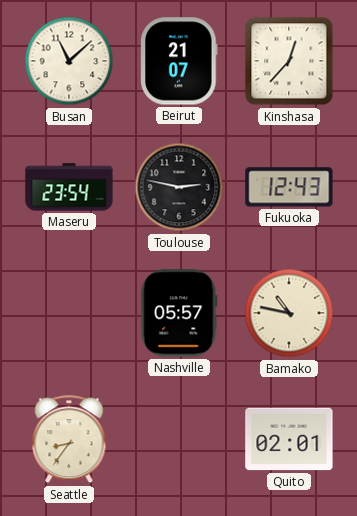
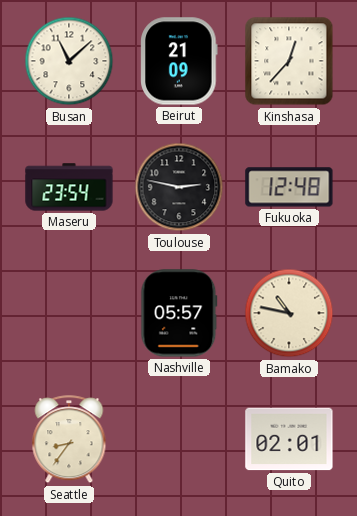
Beirut: 21:07 -> 21:09 (179, 61)
Fukuoka: 12:43 -> 12:48 (289, 187)
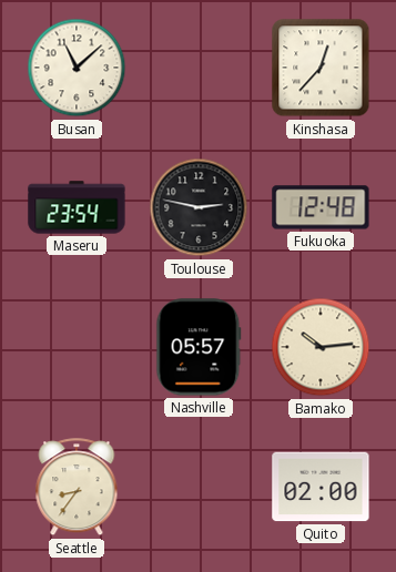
Beirut: 21:09 -> none (179, 61)
Bamako: 10:47 -> 10:14 (321, 347)
Quito: 02:01 -> 02:00 (321, 487)
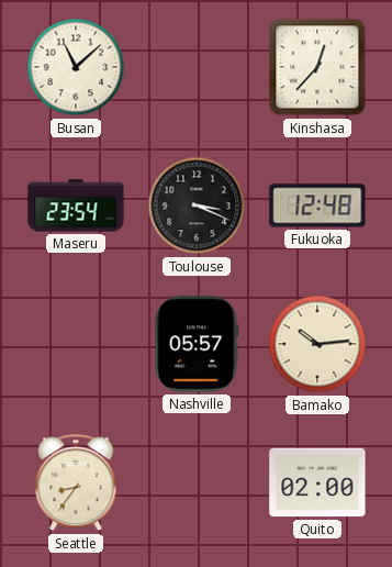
Toulouse: 2:47 -> 3:19 (197, 205)
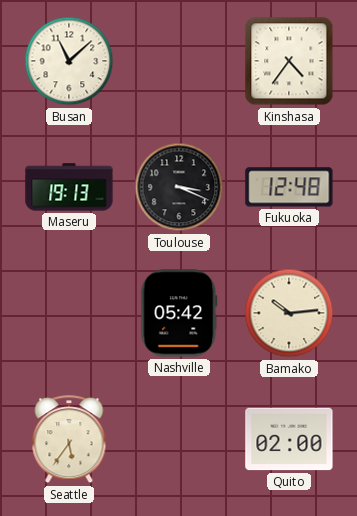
Kinshasa: 12:37 -> 4:36 (289, 61)
Maseru: 23:54 -> 19:13 (69, 187)
Nashville: 05:57 -> 05:42 (179, 313)
Seattle: 8:36 -> 5:36 (69, 440)
